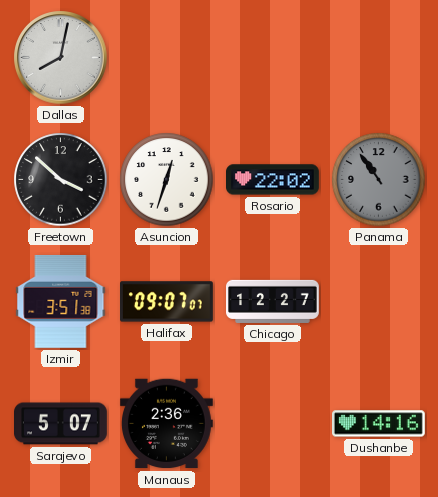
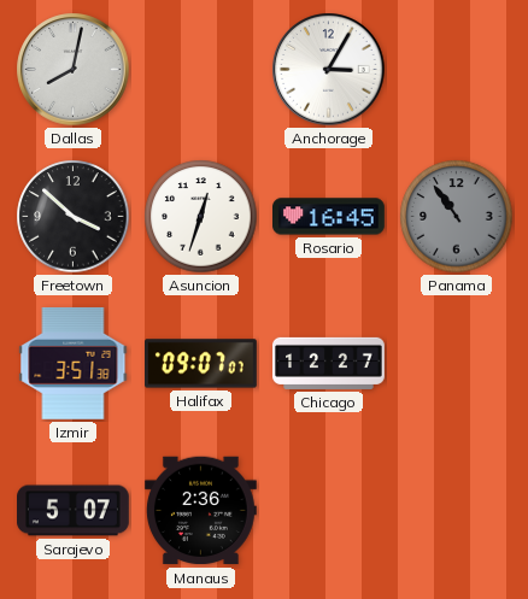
Anchorage: none -> 3:05 (329, 70)
Rosario: 22:02 -> 16:45 (329, 217)
Dushanbe: 14:16 -> none (379, 424)
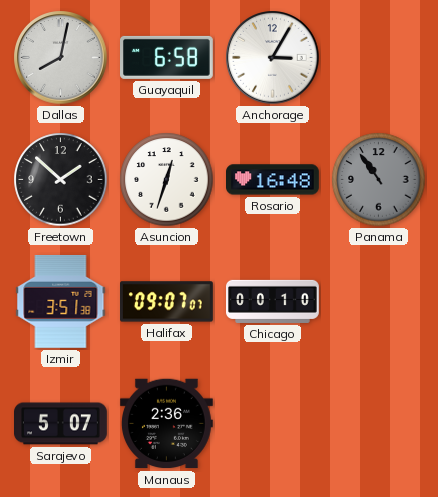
Guayaquil: none -> 6:58 (167, 57)
Freetown: 3:52 -> 1:52 (61, 180)
Rosario: 16:45 -> 16:48 (273, 180)
Chicago: 12:27 -> 00:10 (273, 301)
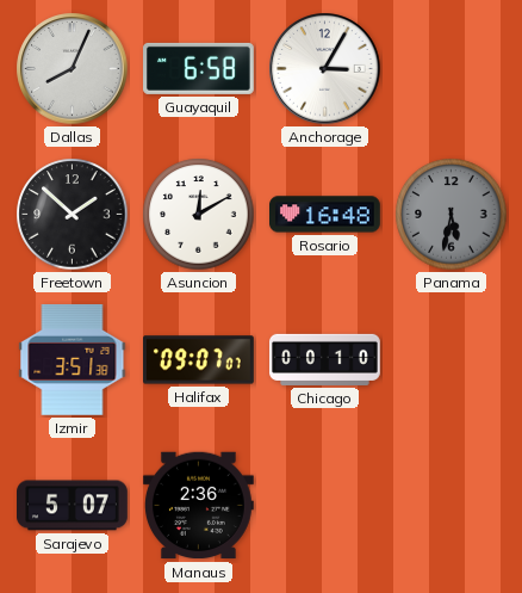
Dallas: 8:02 -> 8:04 (73, 69)
Asuncion: 12:33 -> 12:10 (199, 215)
Panama: 10:54 -> 5:32 (452, 215)
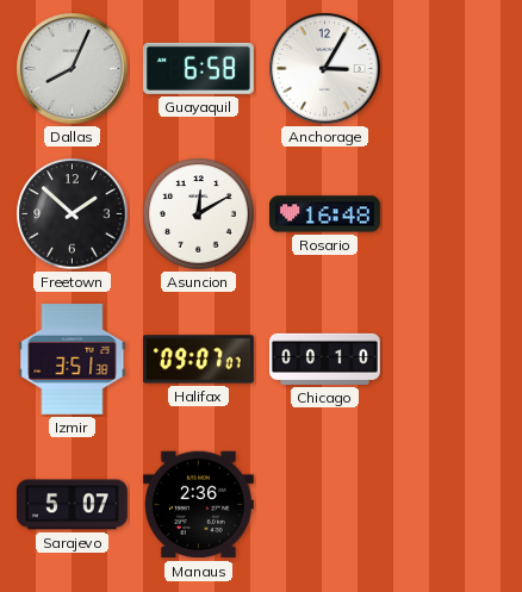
Panama: 5:32 -> none (452, 215)
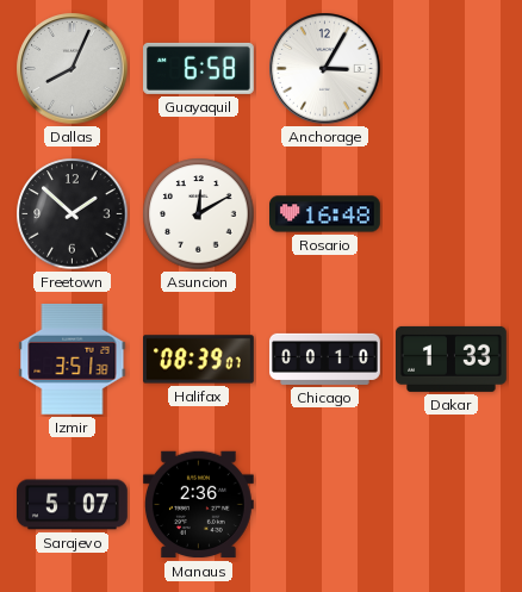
Halifax: 09:07 -> 08:39 (199, 360)
Dakar: none -> 1:33 (452, 359)
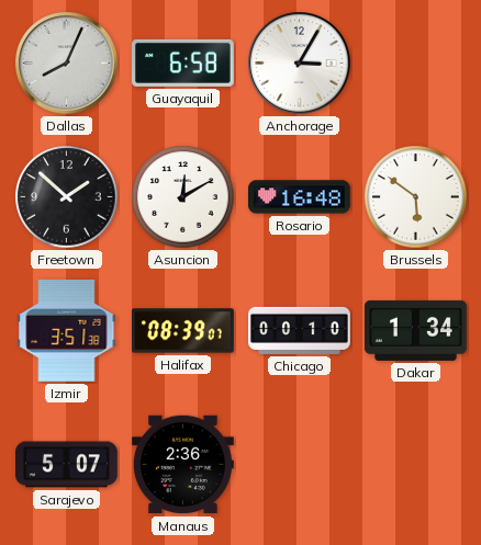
Brussels: none -> 5:51 (416, 197)
Dakar: 1:33 -> 1:34 (416, 330)
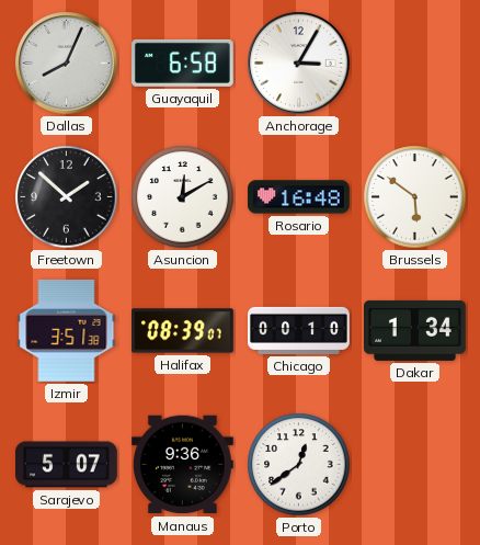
Manaus: 2:36 -> 9:36 (182, 465)
Porto: none -> 12:39 (299, 465)
